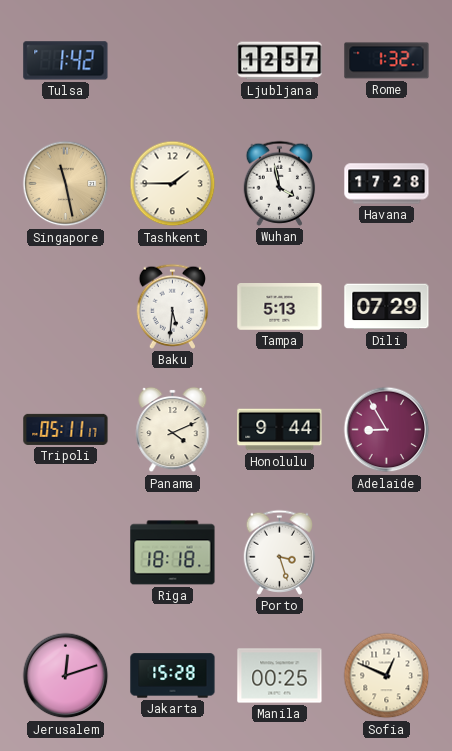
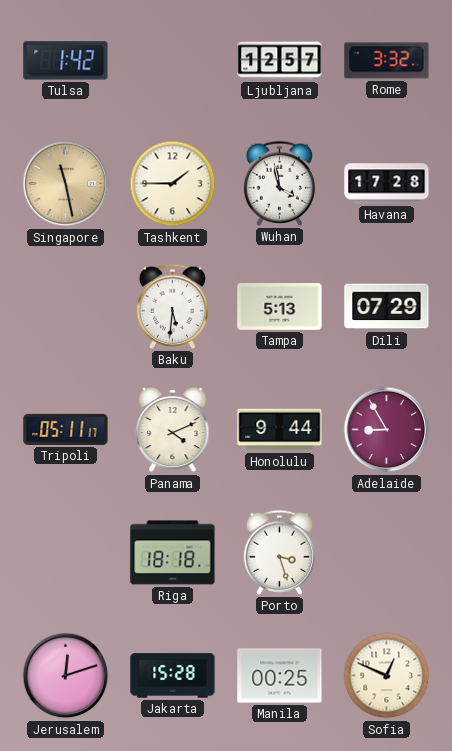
Rome: 1:32 -> 3:32 (387, 61)
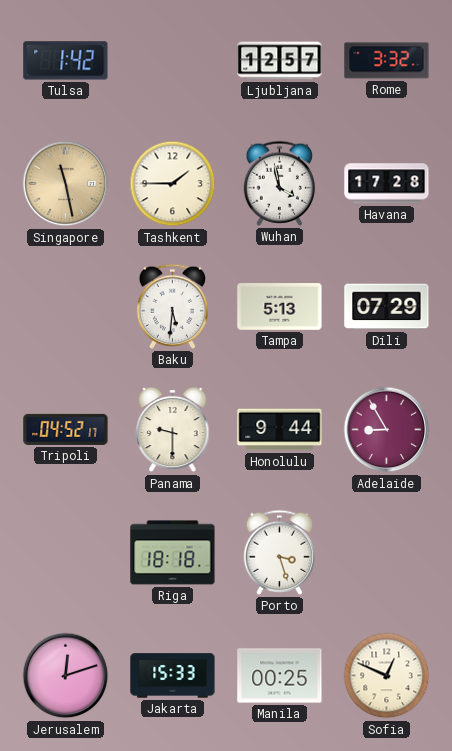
Tripoli: 05:11 -> 04:52 (66, 429)
Panama: 4:11 -> 9:30 (173, 430)
Jakarta: 15:28 -> 15:33 (173, 676)
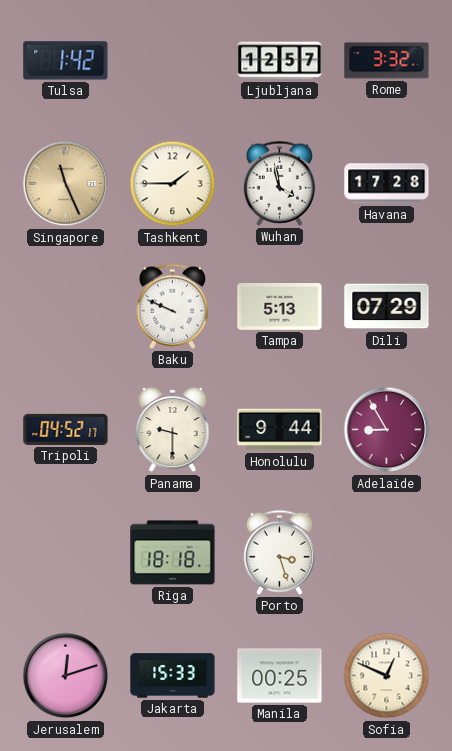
Singapore: 11:28 -> 11:26 (66, 184)
Baku: 5:31 -> 9:49 (173, 306)
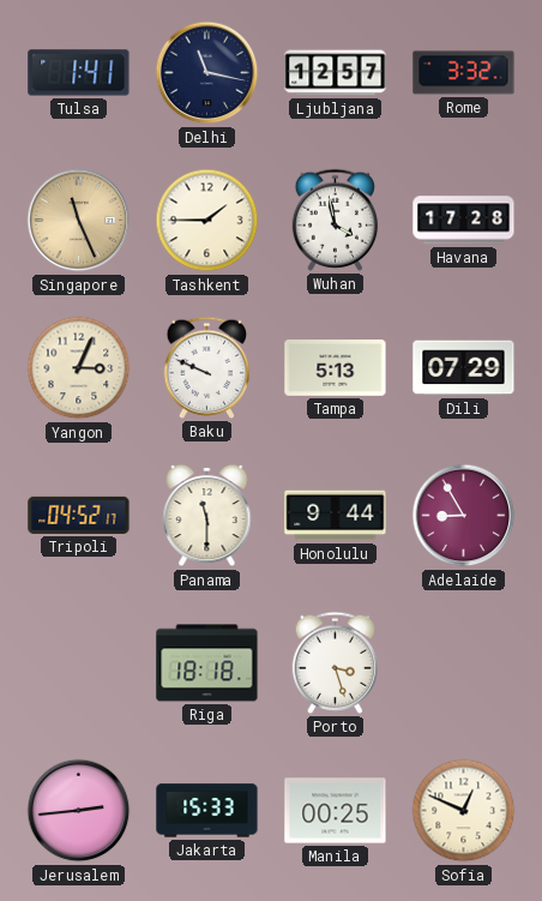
Tulsa: 1:42 -> 1:41 (79, 73)
Delhi: none -> 11:17 (207, 73)
Yangon: none -> 3:04 (79, 368)
Panama: 9:30 -> 11:30 (207, 516)
Jerusalem: 12:12 -> 2:44 (79, 811)
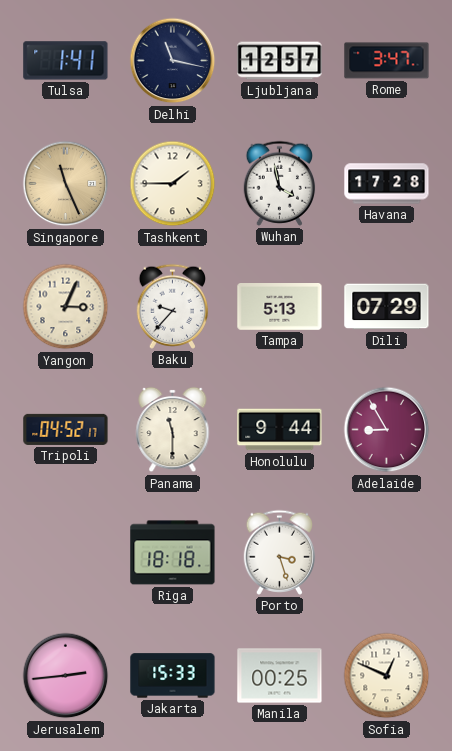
Rome: 3:32 -> 3:47 (387, 61)
Baku: 9:49 -> 9:37 (173, 306)
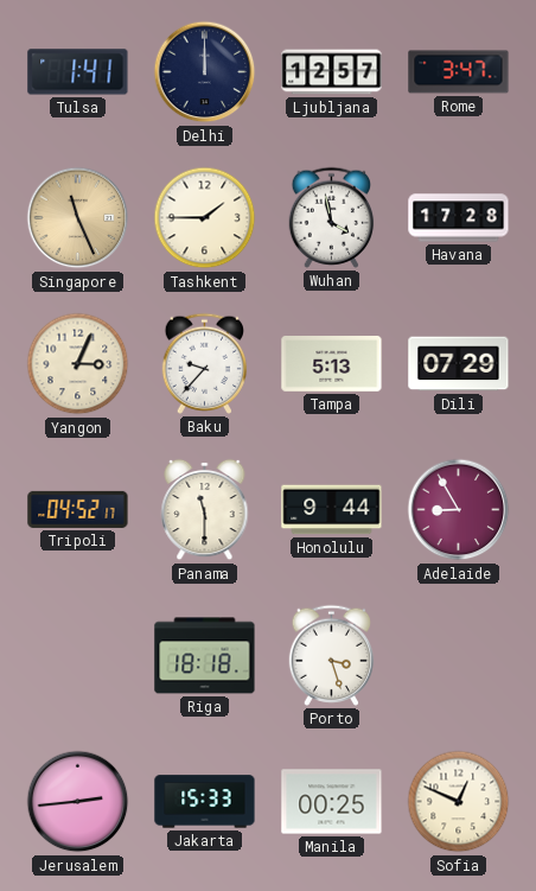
Delhi: 11:17 -> 12:00 (205, 72)
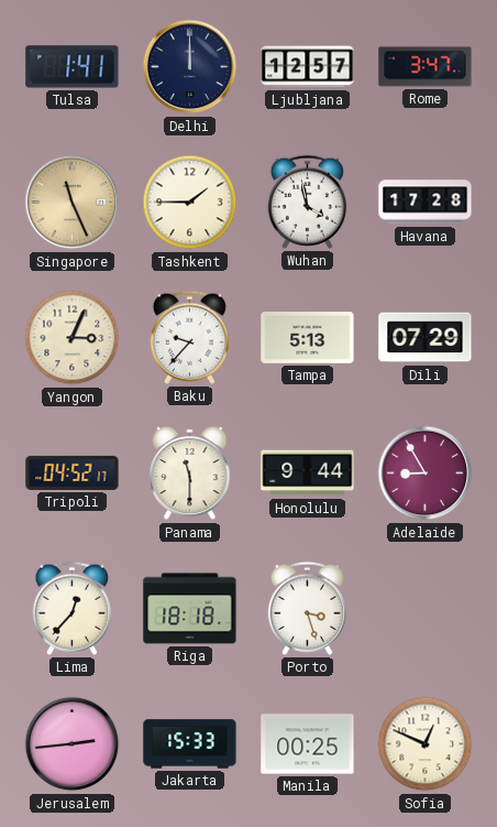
Lima: none -> 12:37 (73, 608)
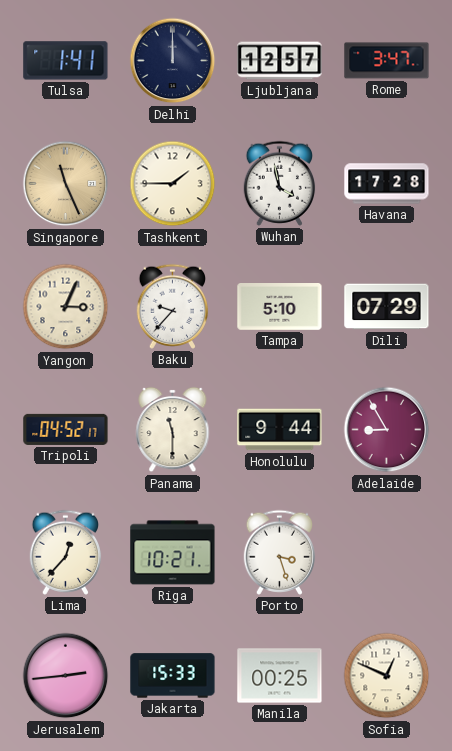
Tampa: 5:13 -> 5:10 (280, 307)
Riga: 18:18 -> 10:21 (173, 553)
